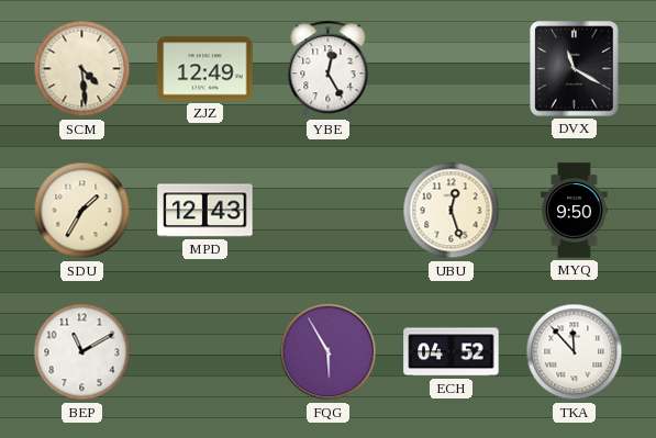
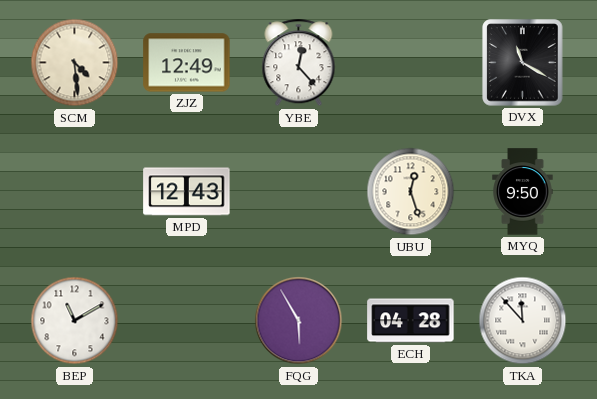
YBE: 12:25 -> 12:23 (299, 63)
SDU: 1:35 -> none (82, 211)
ECH: 04:52 -> 04:28 (411, 321)
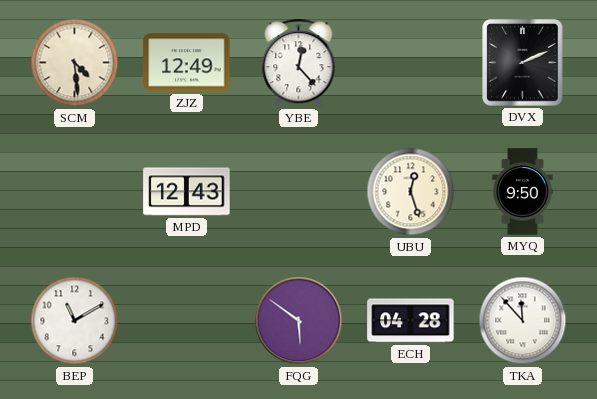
DVX: 11:20 -> 2:11 (523, 63)
FQG: 5:55 -> 5:51 (299, 321)
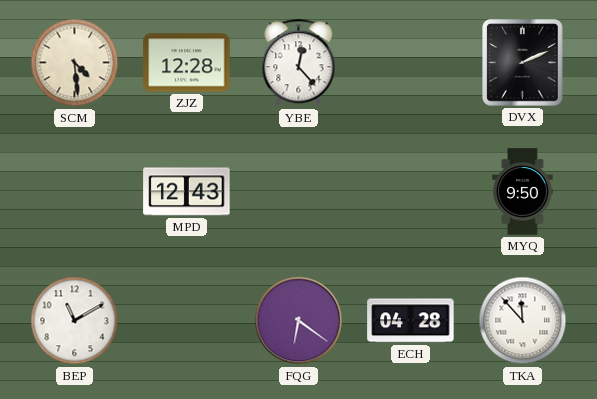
ZJZ: 12:49 -> 12:28 (187, 63)
UBU: 12:27 -> none (411, 192)
FQG: 5:51 -> 6:21 (299, 321)
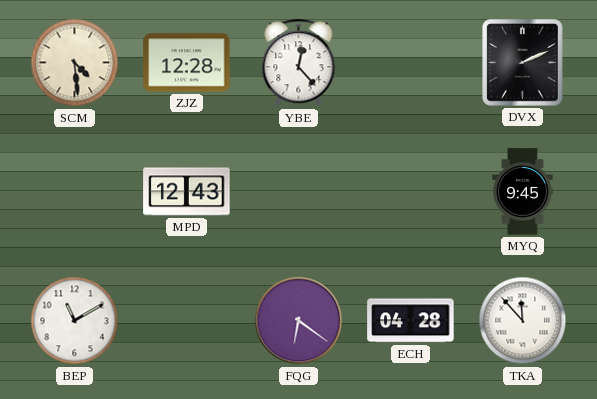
MYQ: 9:50 -> 9:45 (523, 192)
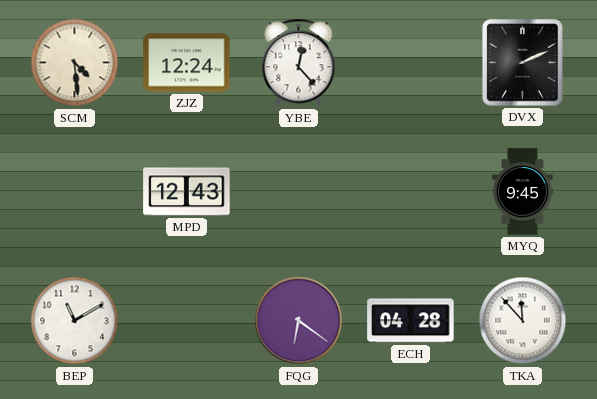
ZJZ: 12:28 -> 12:24 (187, 63)
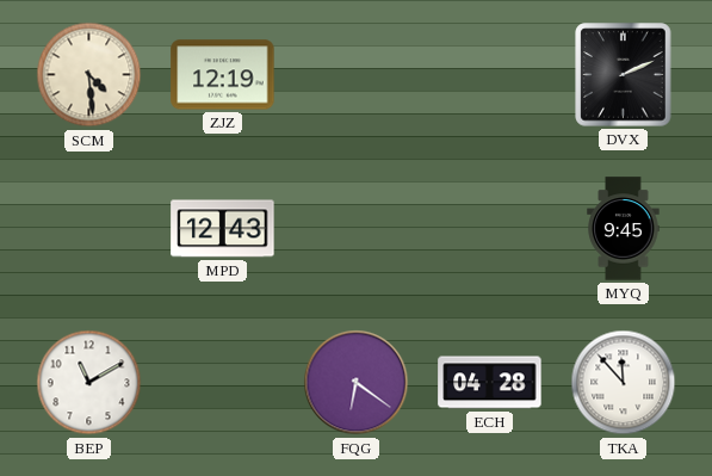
ZJZ: 12:24 -> 12:19 (223, 75)
YBE: 12:23 -> none (299, 63)
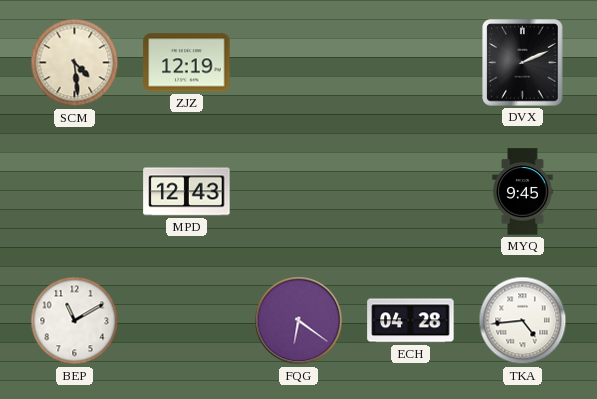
TKA: 11:53 -> 4:44 (523, 321)
